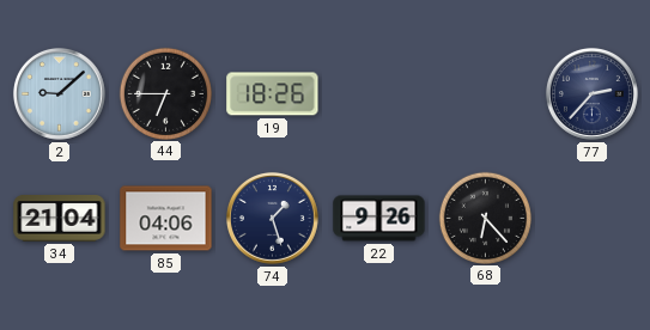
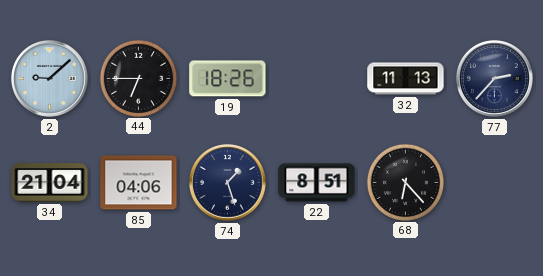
32: none -> 11:13 (406, 79)
22: 9:26 -> 8:51 (317, 183)
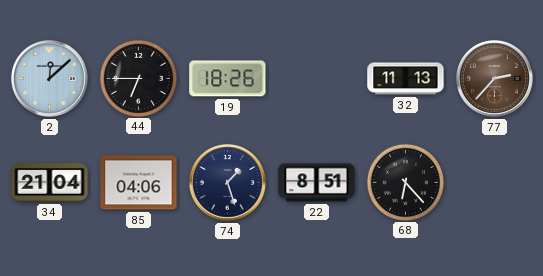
2: 9:08 -> 12:08 (49, 78)
77 dial: navy -> brown (494, 78)
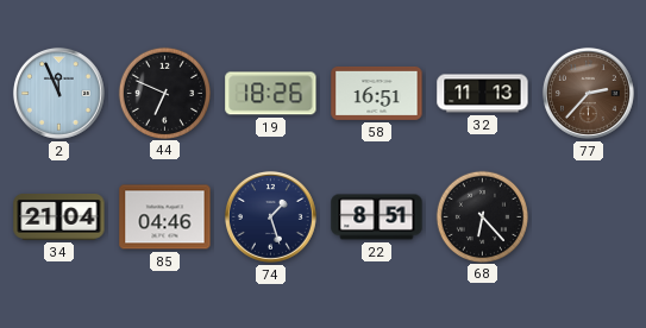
2: 12:08 -> 11:56 (58, 93)
44: 6:45 -> 6:49 (164, 93)
58: none -> 16:51 (377, 93)
85: 04:06 -> 04:46 (165, 217)
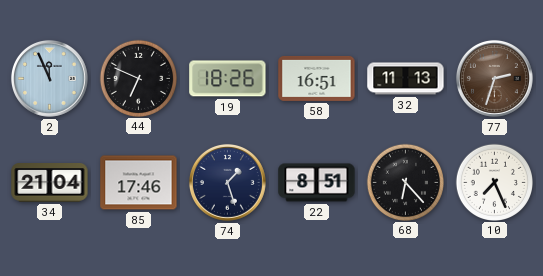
77: 2:37 -> 2:33 (494, 78)
85: 04:46 -> 17:46 (139, 183)
10: none -> 7:26 (494, 182)
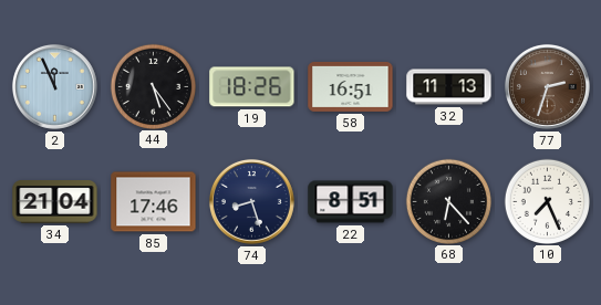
44: 6:49 -> 5:24 (153, 86)
74: 1:27 -> 8:27 (251, 201)
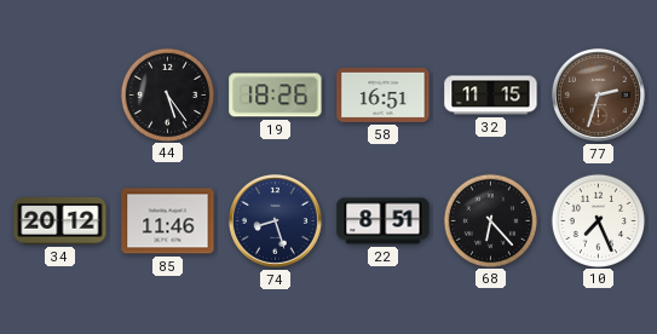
2: 11:56 -> none (54, 86)
32: 11:13 -> 11:15 (491, 96)
34: 21:04 -> 20:12 (60, 221)
85: 17:46 -> 11:46 (168, 221)
